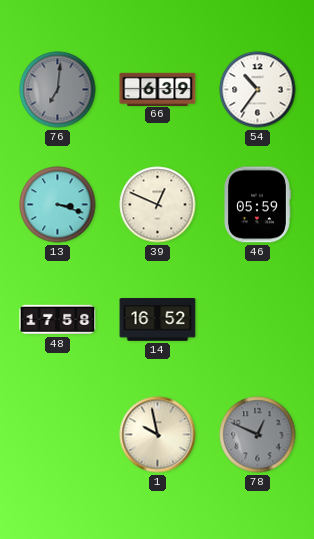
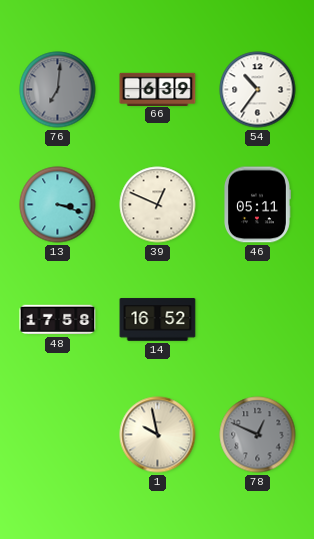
46: 05:59 -> 05:11 (257, 205)
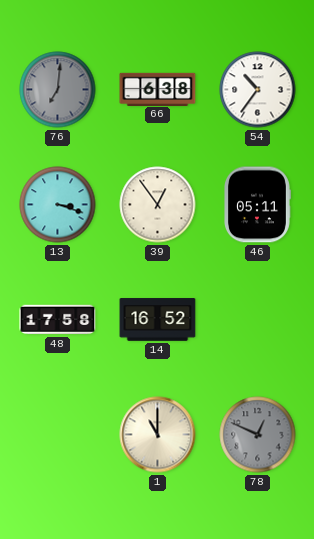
66: 6:39 -> 6:38 (158, 89)
39: 12:49 -> 12:54 (158, 205)
1: 9:58 -> 11:00 (158, 435)
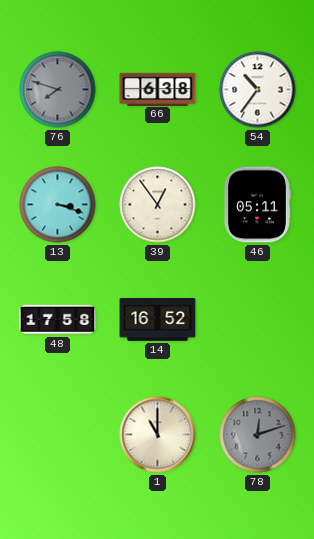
76: 7:01 -> 7:48 (58, 90)
78: 12:49 -> 12:12 (258, 435)
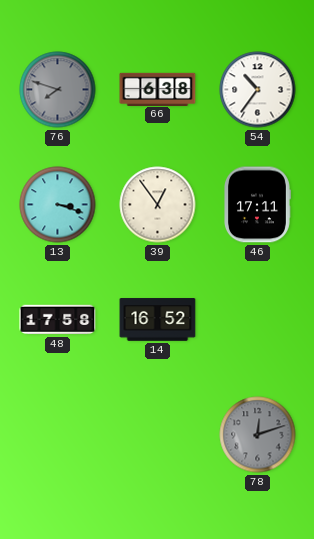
46: 05:11 -> 17:11 (257, 205)
1: 11:00 -> none (158, 435)
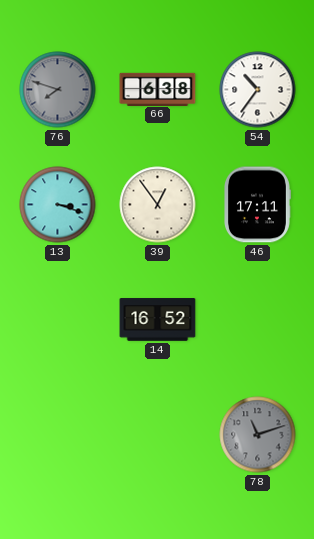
48: 17:58 -> none (58, 320)
78: 12:12 -> 11:12 (258, 435)
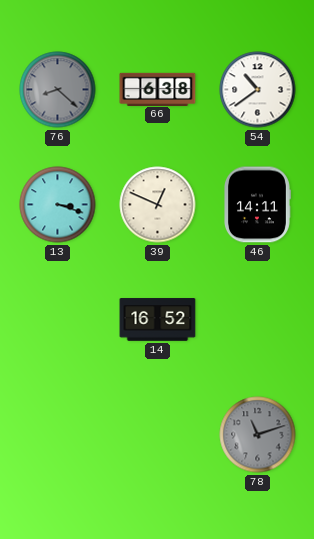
76: 7:48 -> 8:22 (58, 90)
54: 10:36 -> 10:39 (258, 90)
39: 12:54 -> 12:49 (158, 205)
46: 17:11 -> 14:11 (257, 205)
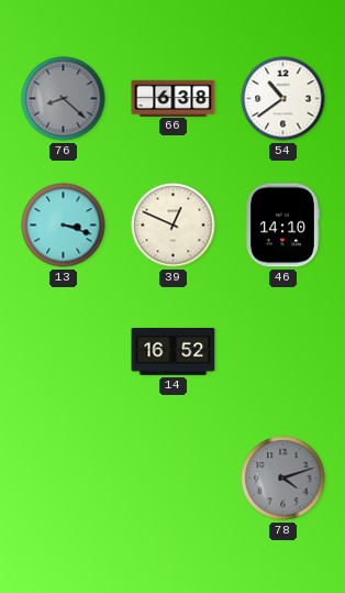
46: 14:11 -> 14:10 (282, 226)
78: 11:12 -> 4:12 (283, 479)
